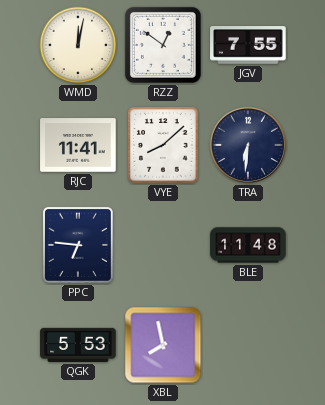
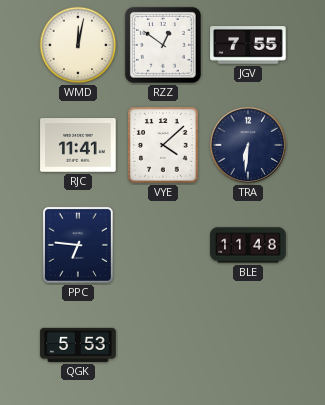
VYE: 8:08 -> 4:08 (163, 145)
XBL: 7:58 -> none (163, 345)
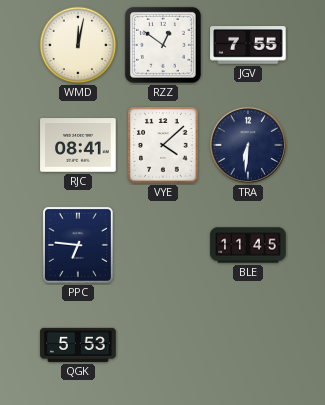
RJC: 11:41 -> 08:41 (78, 145)
BLE: 11:48 -> 11:45 (248, 245)
